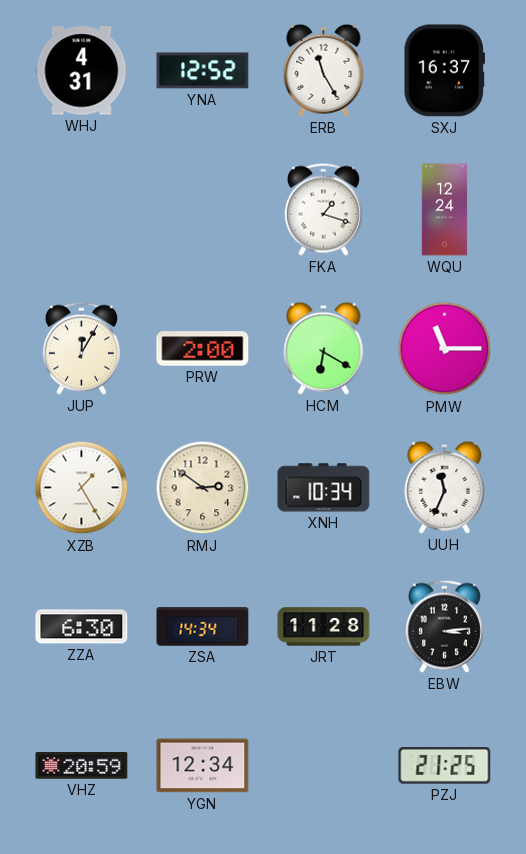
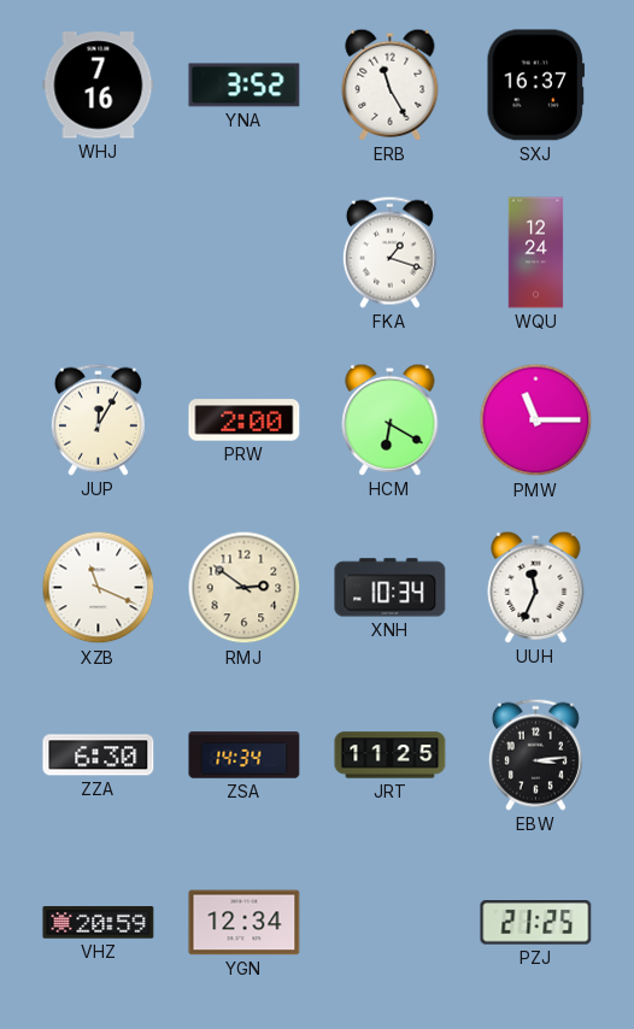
WHJ: 4:31 -> 7:16 (99, 86)
YNA: 12:52 -> 3:52 (245, 86)
XZB: 1:25 -> 11:19 (99, 588)
JRT: 11:28 -> 11:25 (391, 755)
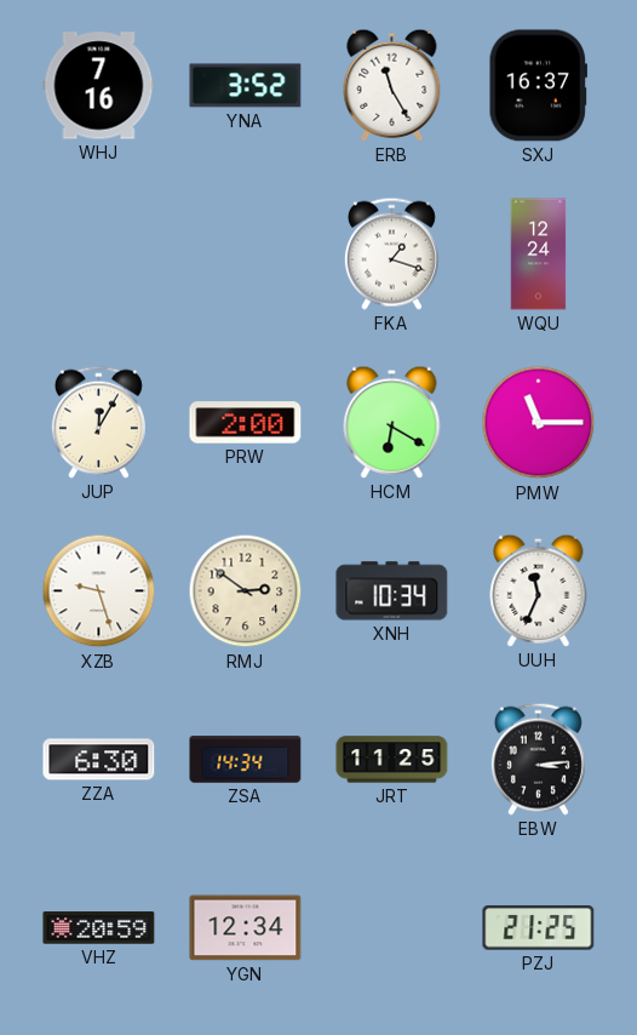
XZB: 11:19 -> 9:27 (99, 591)
